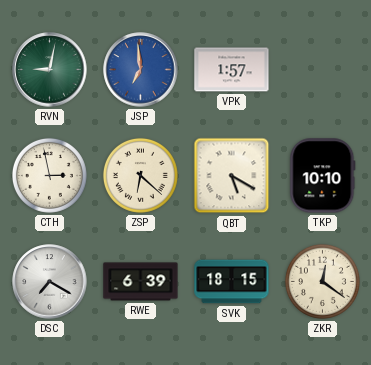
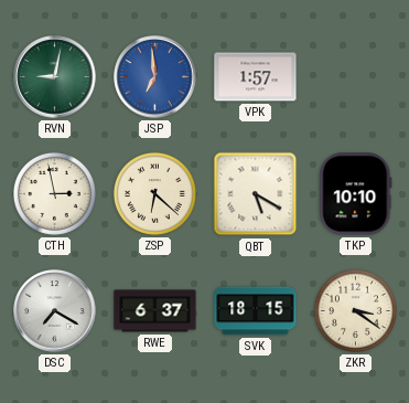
RWE: 6:39 -> 6:37 (155, 311)
ZKR: 12:21 -> 3:21 (355, 310)
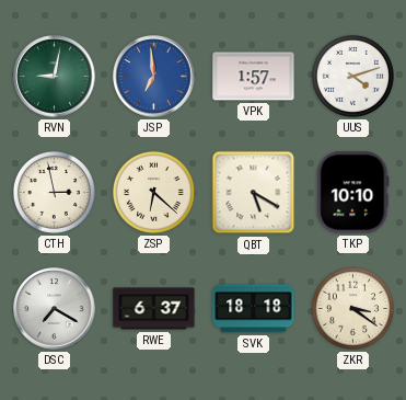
UUS: none -> 4:12 (352, 76)
SVK: 18:15 -> 18:18 (254, 309)
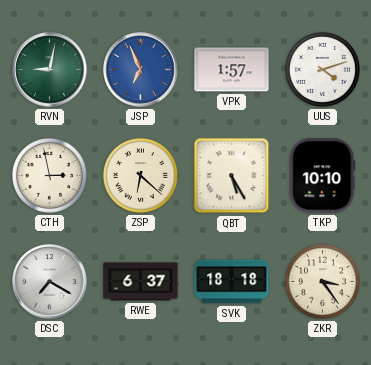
JSP: 6:59 -> 6:56 (141, 70)
QBT: 5:20 -> 5:25 (232, 176)
ZKR: 3:21 -> 3:24 (322, 281)
